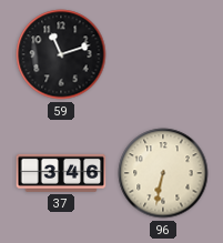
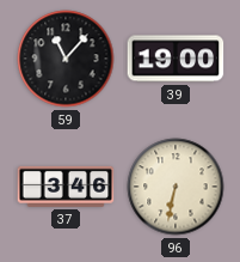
59: 11:12 -> 11:07 (66, 59)
39: none -> 19:00 (176, 59)
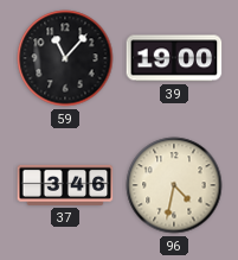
96: 6:32 -> 4:32 (174, 185)
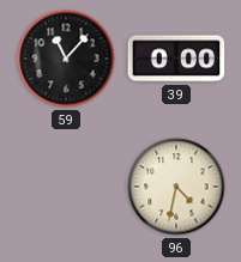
39: 19:00 -> 0:00 (176, 59)
37: 3:46 -> none (65, 185)
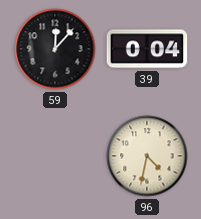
59: 11:07 -> 12:07 (55, 49)
39: 0:00 -> 0:04 (147, 49)
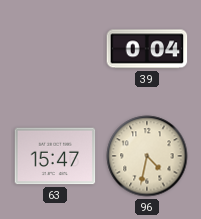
59: 12:07 -> none (55, 49)
63: none -> 15:47 (55, 156)
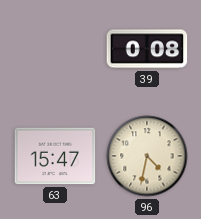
39: 0:04 -> 0:08 (147, 49)
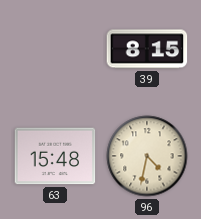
39: 0:08 -> 8:15 (147, 49)
63: 15:47 -> 15:48 (55, 156)
